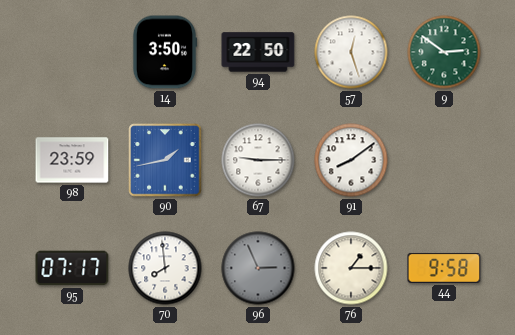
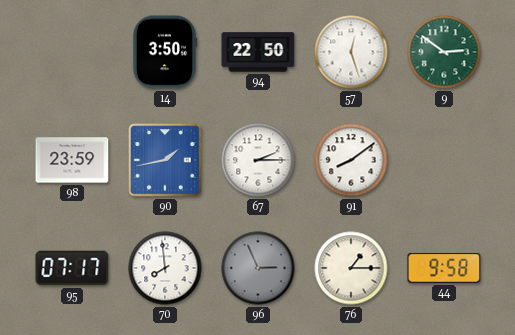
67: 9:15 -> 2:15 (258, 160)
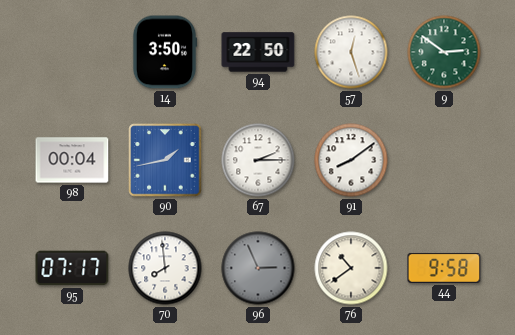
98: 23:59 -> 00:04 (72, 160)
76: 1:15 -> 10:39 (351, 268)
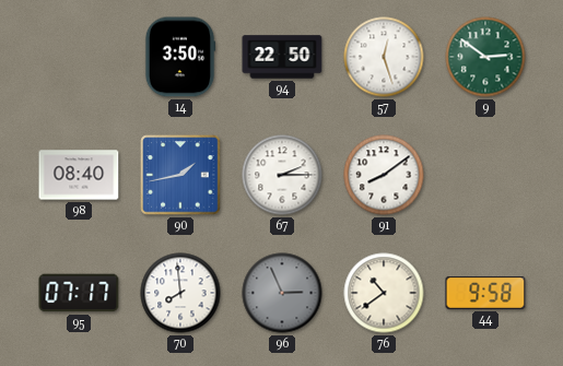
98: 00:04 -> 08:40 (79, 175)
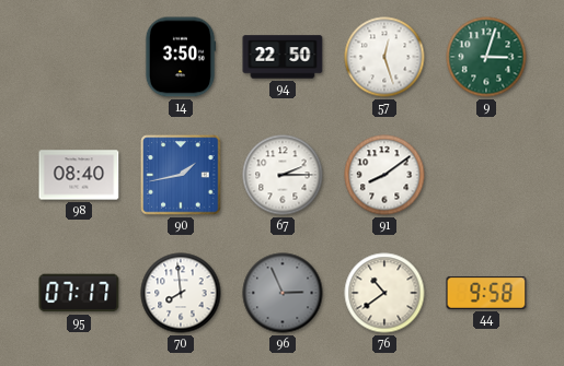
9: 2:51 -> 3:03 (486, 57)
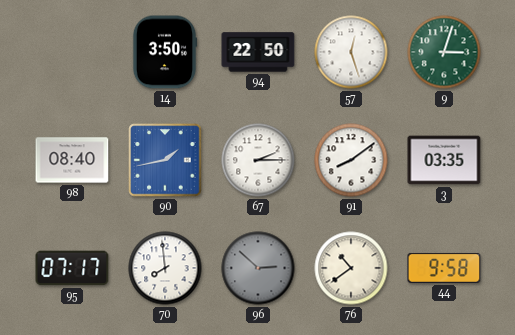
3: none -> 03:35 (444, 160)
96: 2:56 -> 2:52 (258, 268)
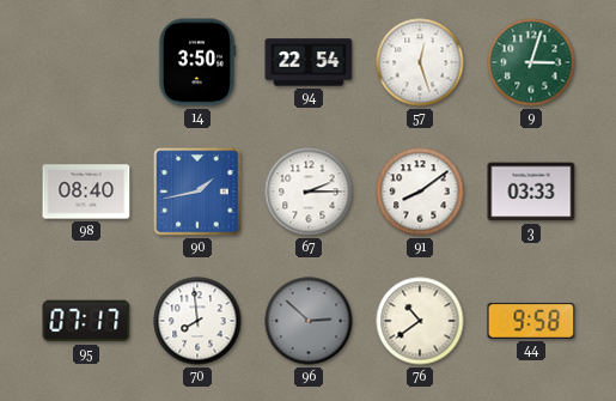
94: 22:50 -> 22:54 (309, 62)
3: 03:35 -> 03:33 (531, 192)
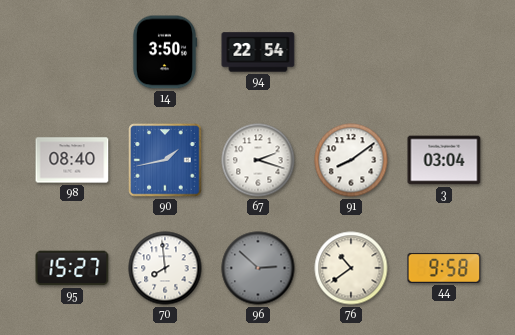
57: 12:27 -> none (420, 62)
9: 3:03 -> none (531, 62)
67: 2:15 -> 2:18 (258, 160)
3: 03:33 -> 03:04 (444, 160)
95: 07:17 -> 15:27 (72, 268)
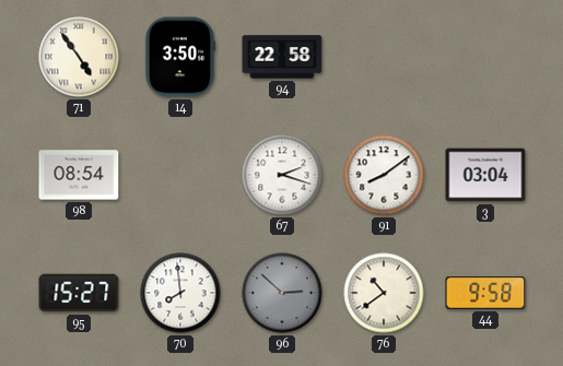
71: none -> 4:54 (79, 57)
94: 22:54 -> 22:58 (282, 57)
98: 08:40 -> 08:54 (79, 175)
90: 1:43 -> none (165, 160)
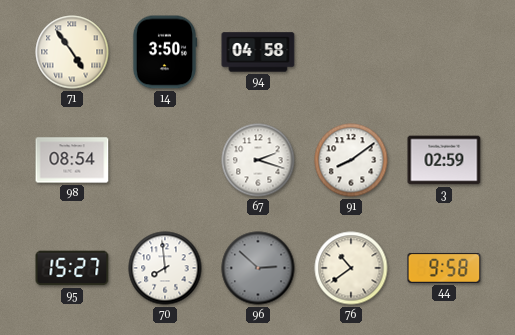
94: 22:58 -> 04:58 (258, 52)
3: 03:04 -> 02:59 (444, 160)
